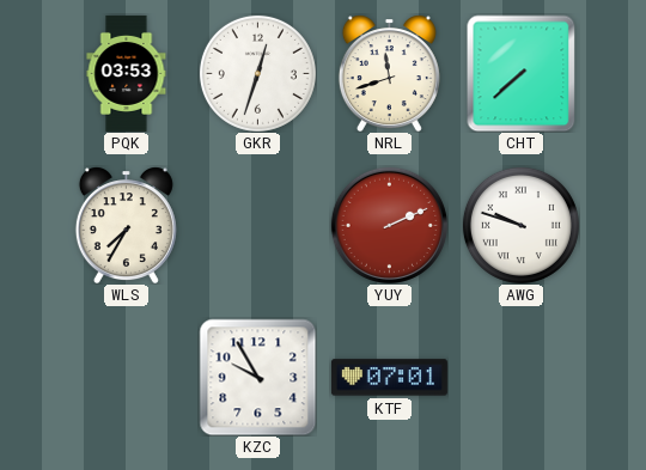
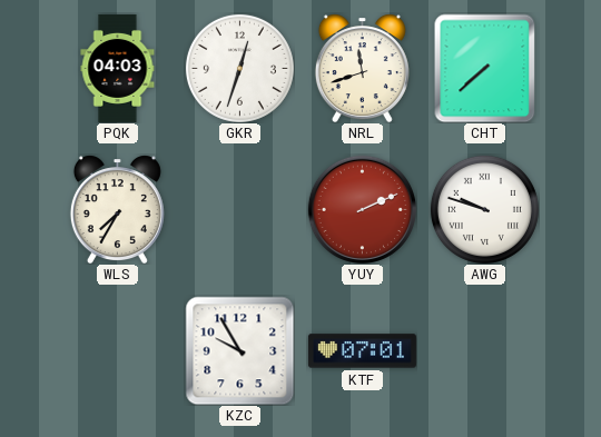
PQK: 03:53 -> 04:03 (118, 68)
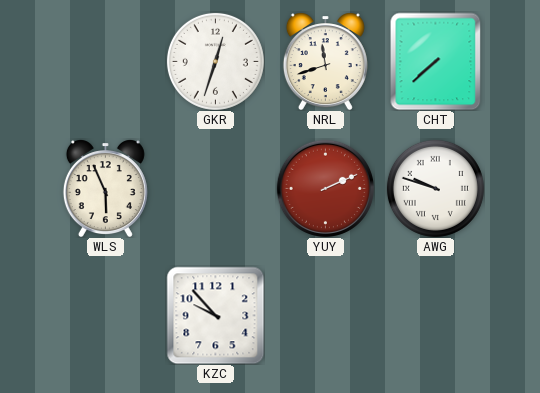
PQK: 04:03 -> none (118, 68)
WLS: 7:35 -> 5:56 (105, 188)
KZC: 9:55 -> 9:53 (215, 315)
KTF: 07:01 -> none (362, 351)
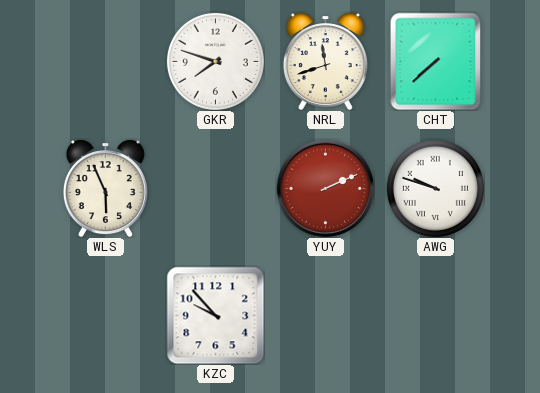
GKR: 12:33 -> 7:48 (215, 61)
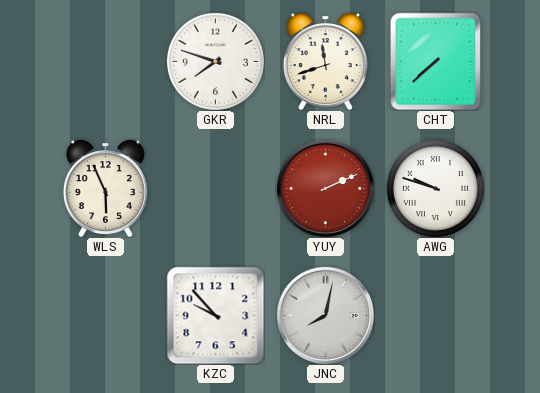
JNC: none -> 8:02 (325, 315)
